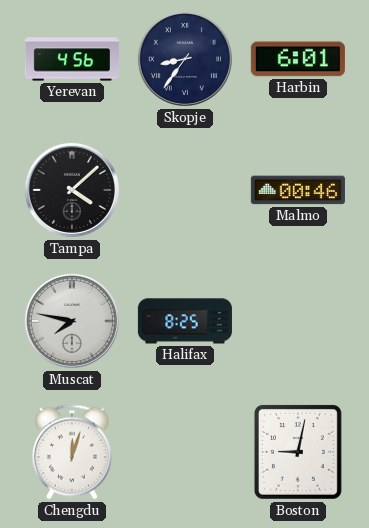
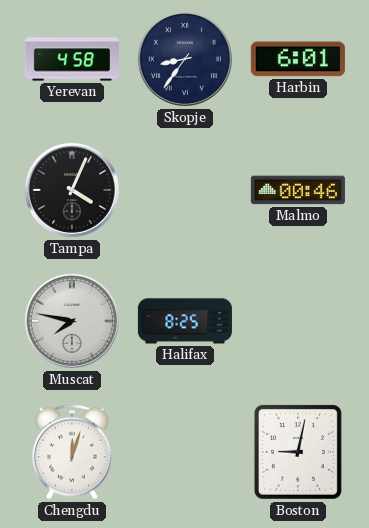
Yerevan: 4:56 -> 4:58 (72, 59)
Tampa: 4:08 -> 4:04 (72, 190)
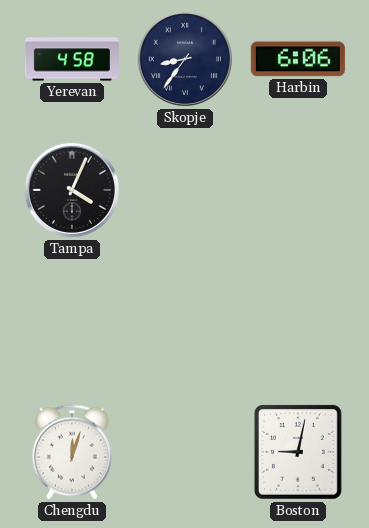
Harbin: 6:01 -> 6:06 (298, 59)
Malmo: 00:46 -> none (298, 190)
Muscat: 7:47 -> none (72, 321)
Halifax: 8:25 -> none (185, 321)
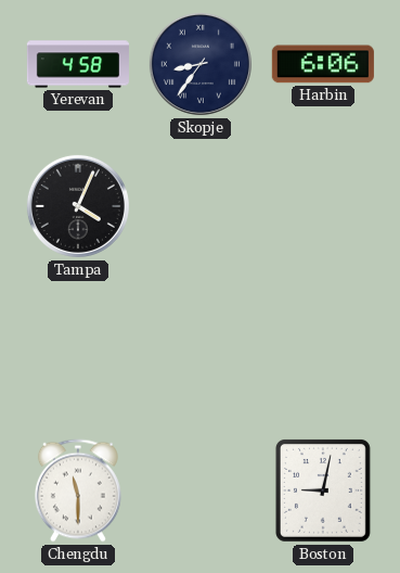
Chengdu: 12:03 -> 11:30 (78, 491)
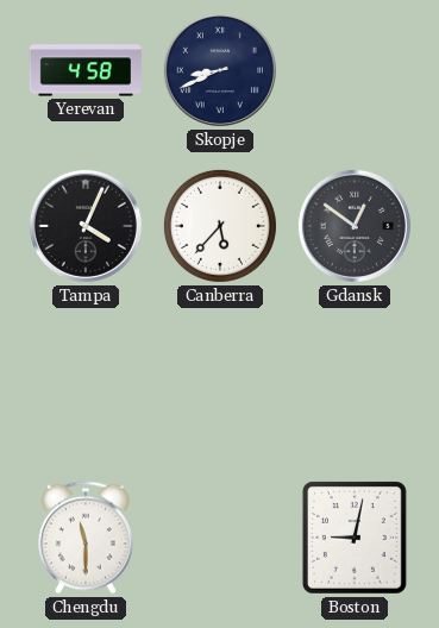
Skopje: 8:36 -> 8:41 (220, 70)
Harbin: 6:06 -> none (323, 64)
Canberra: none -> 5:37 (220, 226)
Gdansk: none -> 12:51 (355, 226)
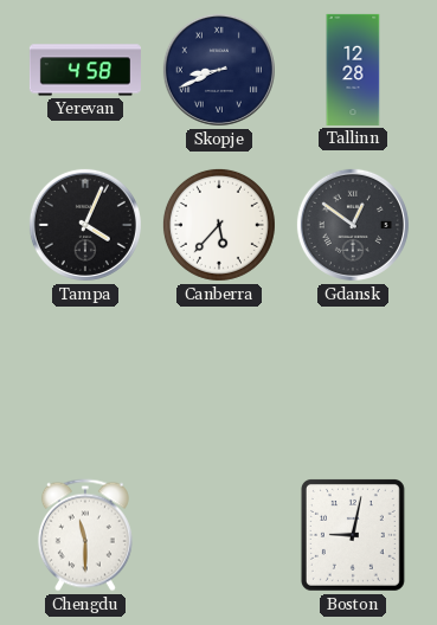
Tallinn: none -> 12:28 (353, 70)
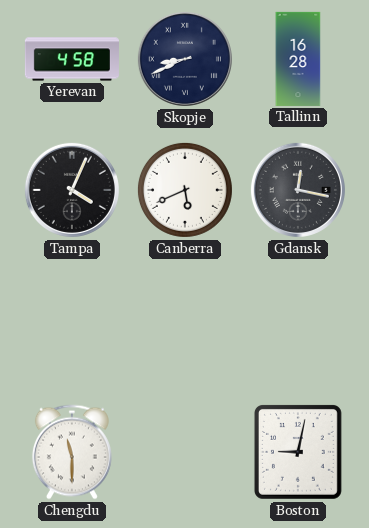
Tallinn: 12:28 -> 16:28 (298, 59)
Canberra: 5:37 -> 5:41 (185, 190)
Gdansk: 12:51 -> 12:17 (298, 190)
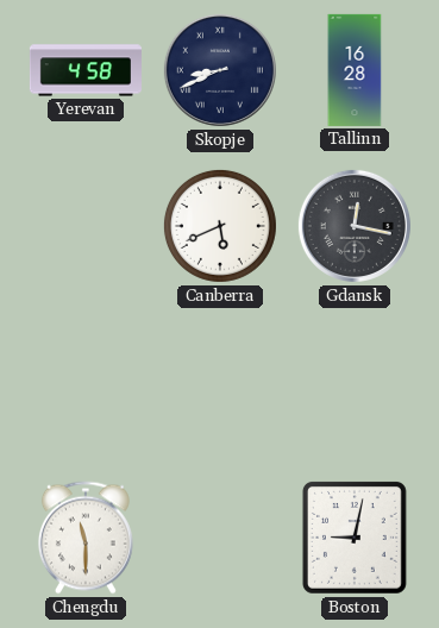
Tampa: 4:04 -> none (72, 190)
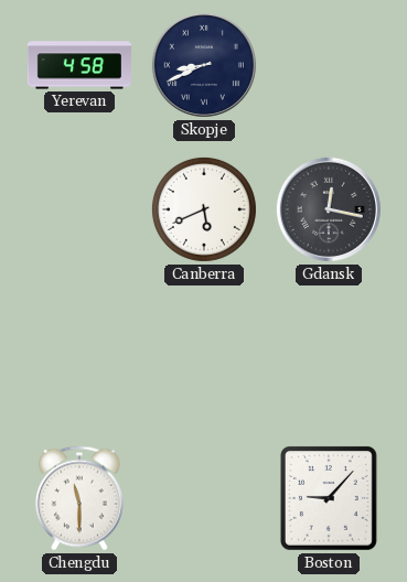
Tallinn: 16:28 -> none (355, 70)
Boston: 9:02 -> 9:07 (329, 498)
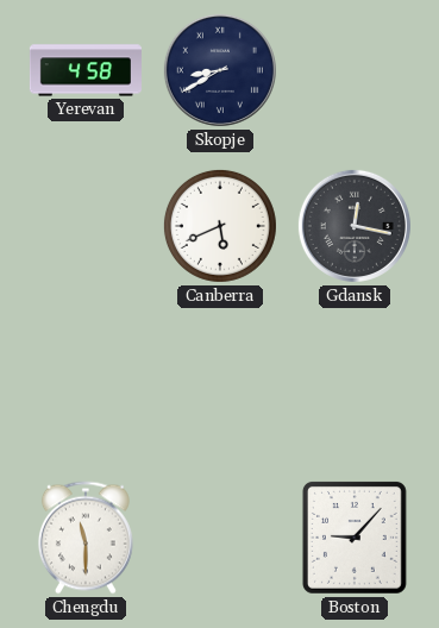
Skopje: 8:41 -> 8:40 (220, 70)
